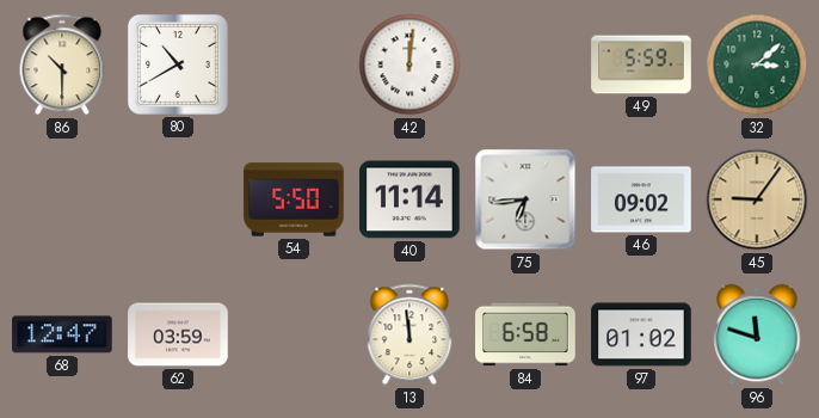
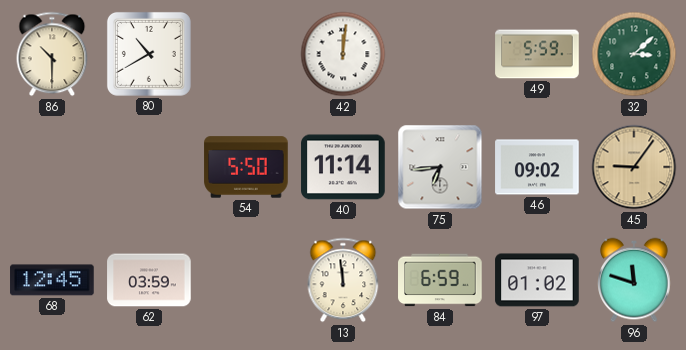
68: 12:47 -> 12:45 (52, 280)
84: 6:58 -> 6:59 (440, 280)
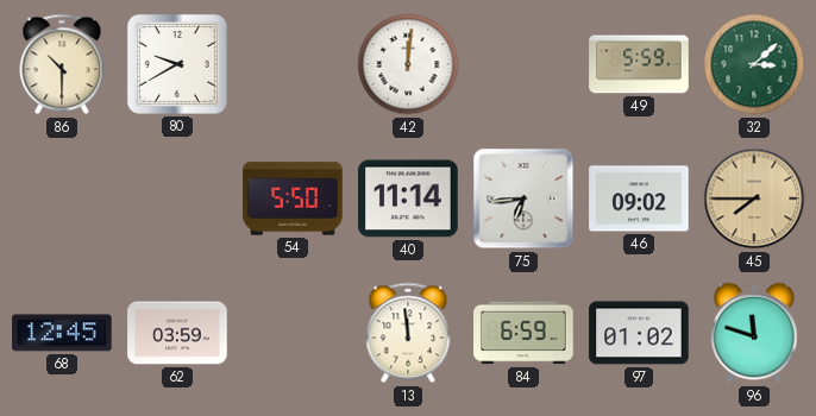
80: 10:40 -> 9:40 (177, 64)
45: 9:06 -> 7:45 (754, 198)
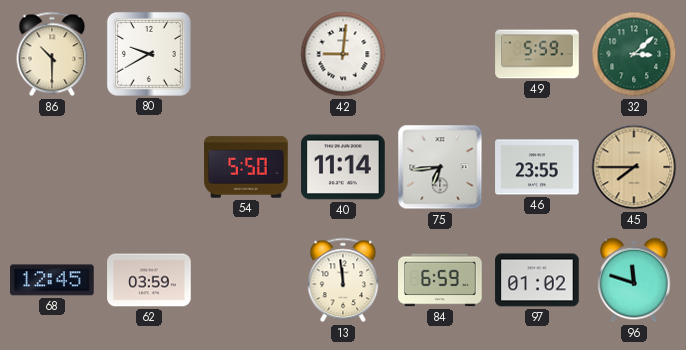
42: 12:01 -> 9:01 (343, 54)
46: 09:02 -> 23:55 (537, 167)
